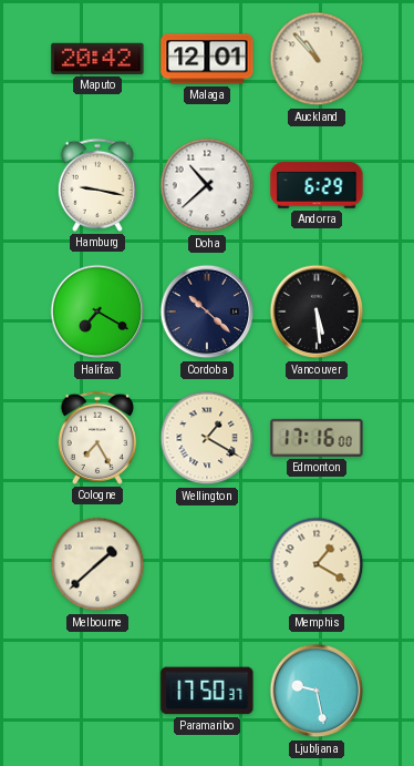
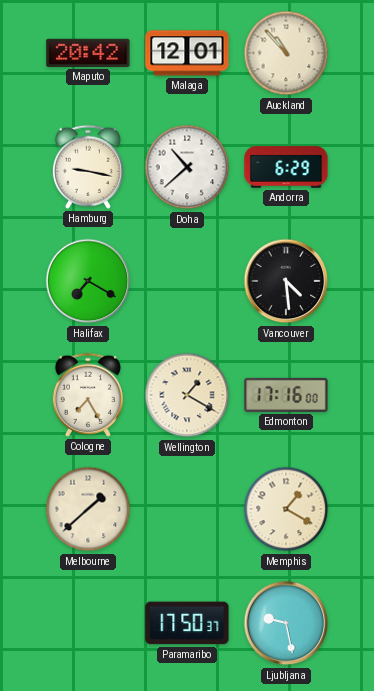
Cordoba: 10:22 -> none (207, 311)
Vancouver: 5:29 -> 4:29 (286, 281)
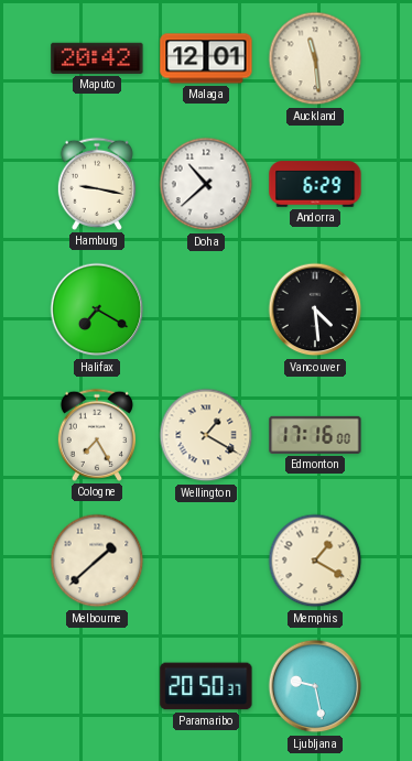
Auckland: 10:53 -> 11:29 (315, 58)
Paramaribo: 17:50 -> 20:50 (206, 686)
